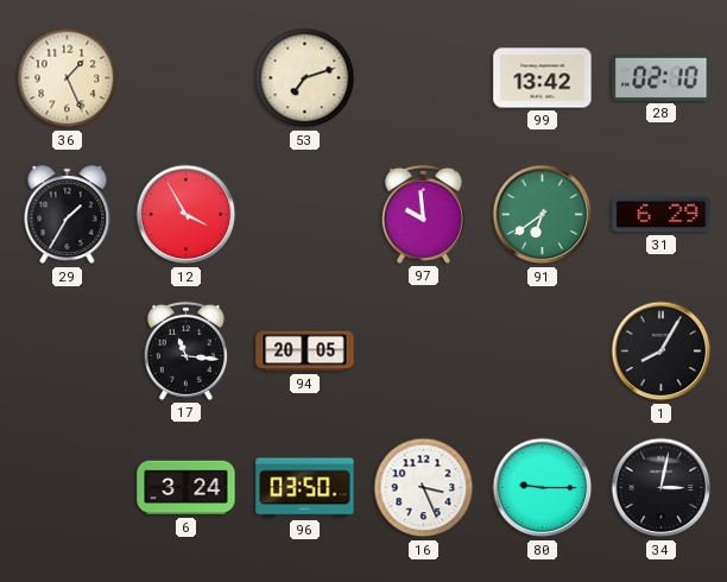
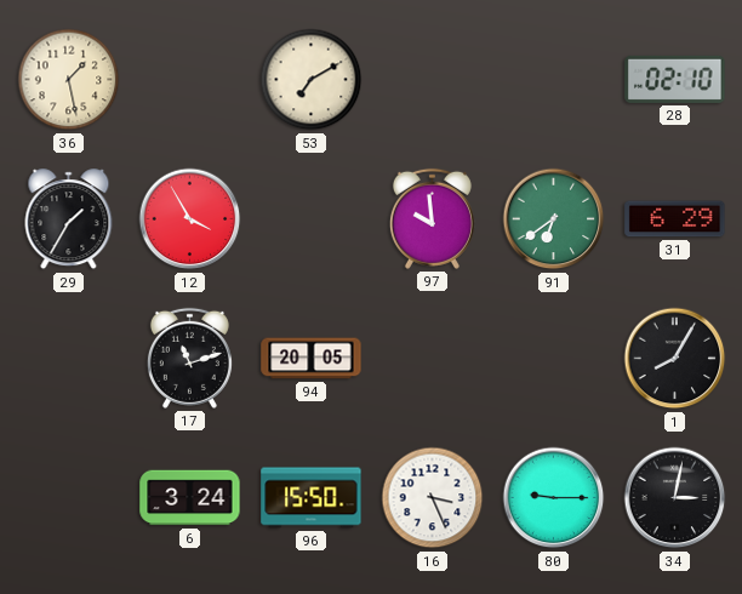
36: 1:26 -> 1:28 (69, 80)
53: 7:12 -> 7:10 (312, 80)
99: 13:42 -> none (543, 78)
17: 11:16 -> 11:12 (189, 358)
96: 03:50 -> 15:50 (312, 498)
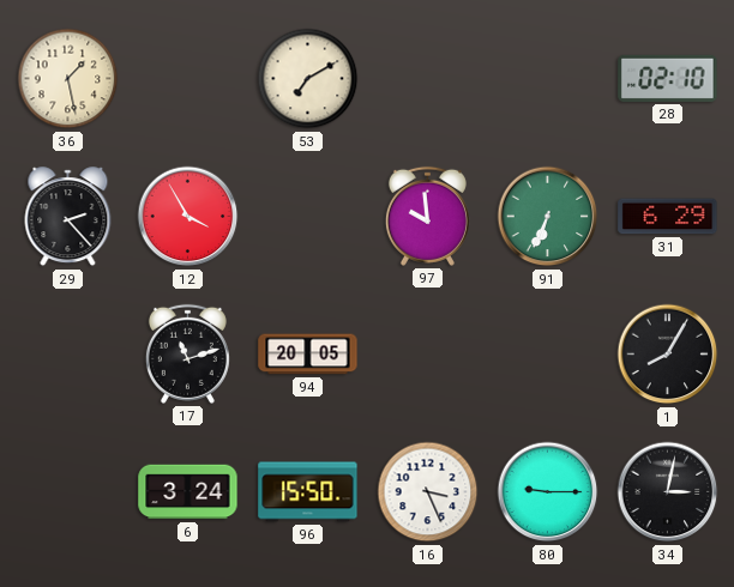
29: 1:35 -> 2:23 (68, 217)
91: 6:39 -> 6:34 (548, 217)
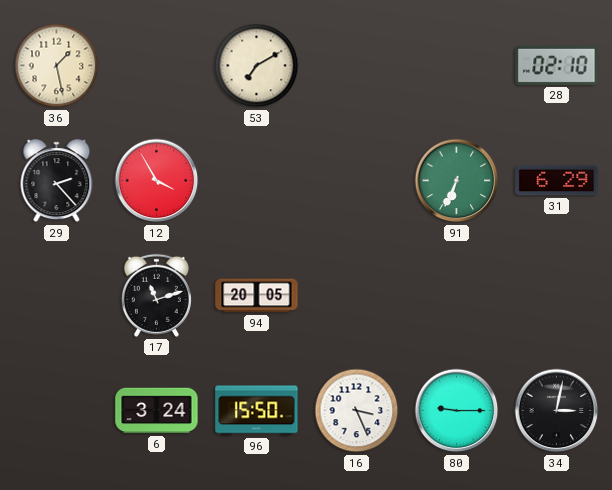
97: 9:59 -> none (427, 216)
1: 8:05 -> none (668, 355)
